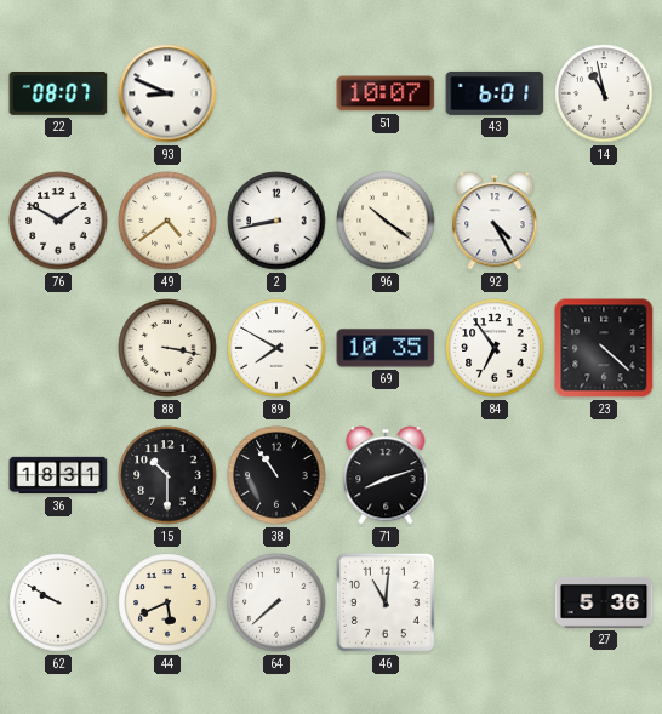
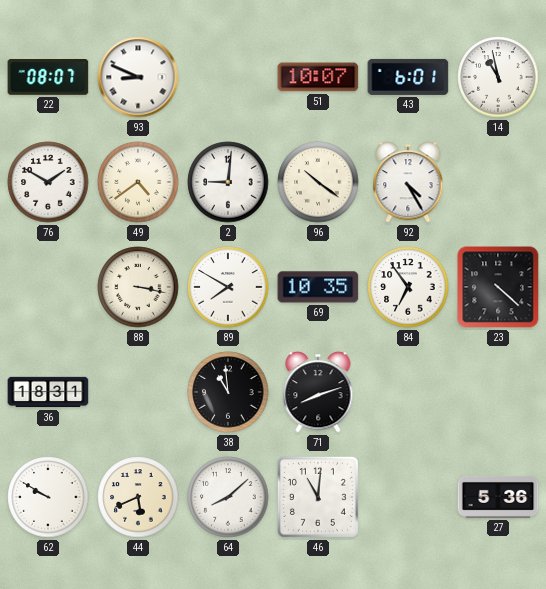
2: 8:43 -> 9:01 (228, 182)
15: 10:30 -> none (167, 475)
38: 10:54 -> 10:59 (228, 392)
64: 7:38 -> 8:08 (228, 497)
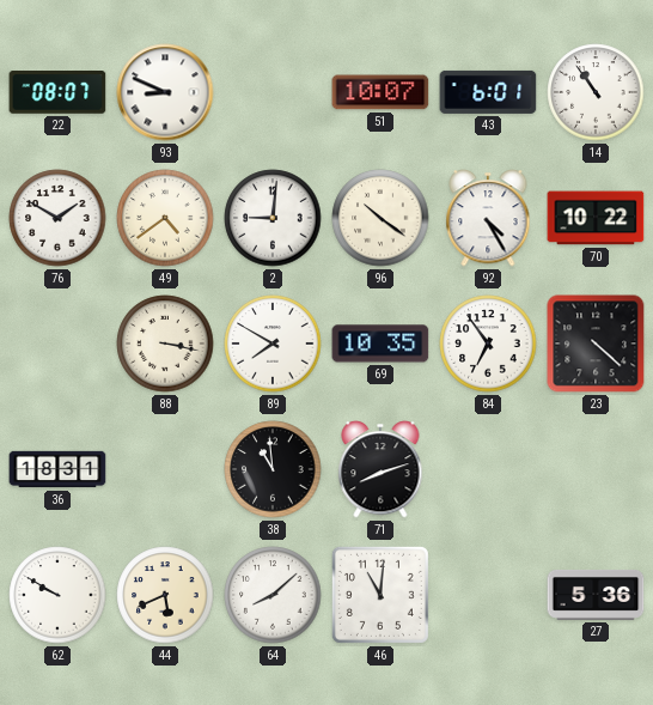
14: 10:58 -> 10:54 (596, 92)
70: none -> 10:22 (596, 218)
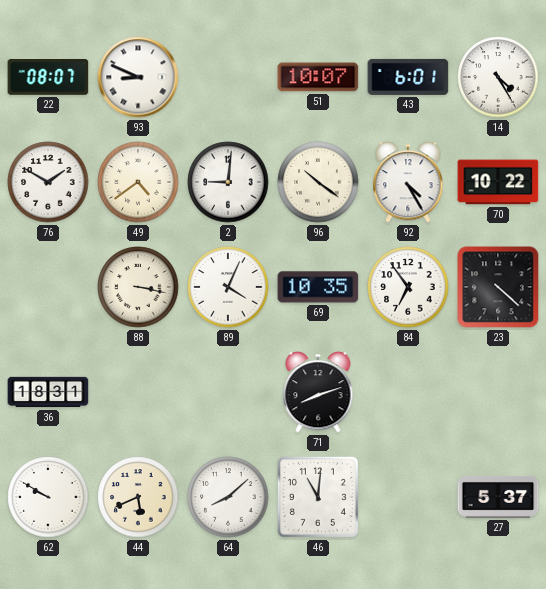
14: 10:54 -> 4:25 (498, 77)
89: 7:50 -> 4:04 (228, 287)
38: 10:59 -> none (273, 469)
27: 5:36 -> 5:37 (498, 497)
